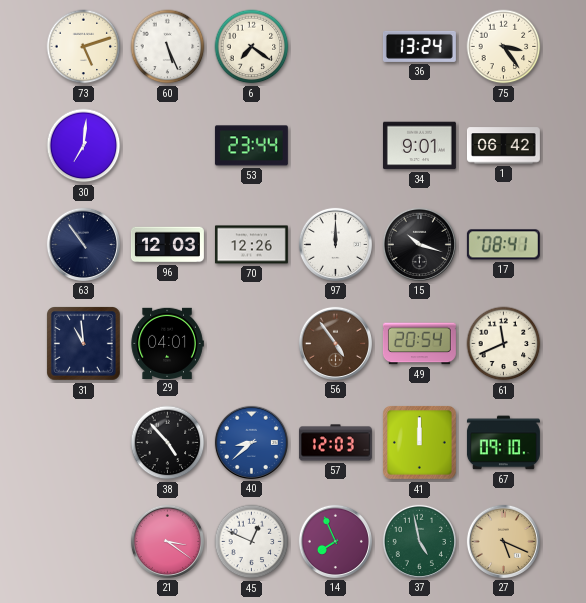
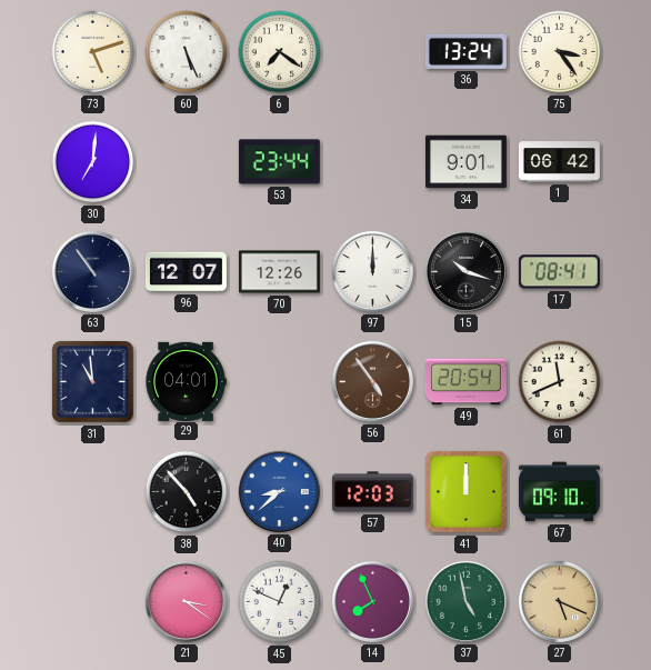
96: 12:03 -> 12:07 (186, 272)
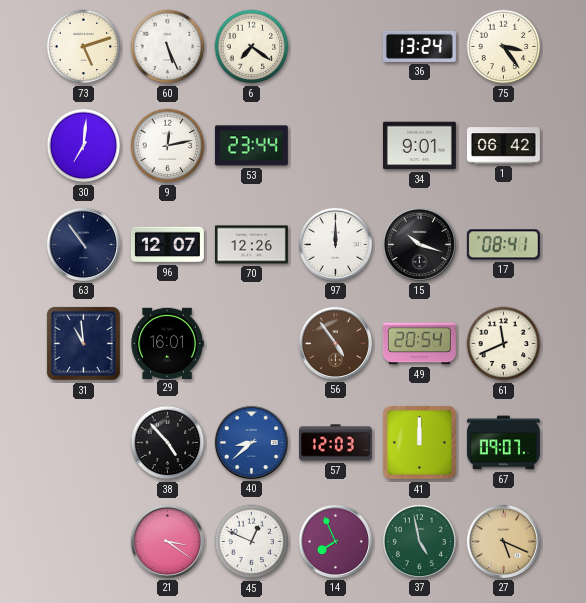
9: none -> 12:13 (168, 146)
29: 04:01 -> 16:01 (167, 343)
67: 09:10 -> 09:07 (503, 443)
